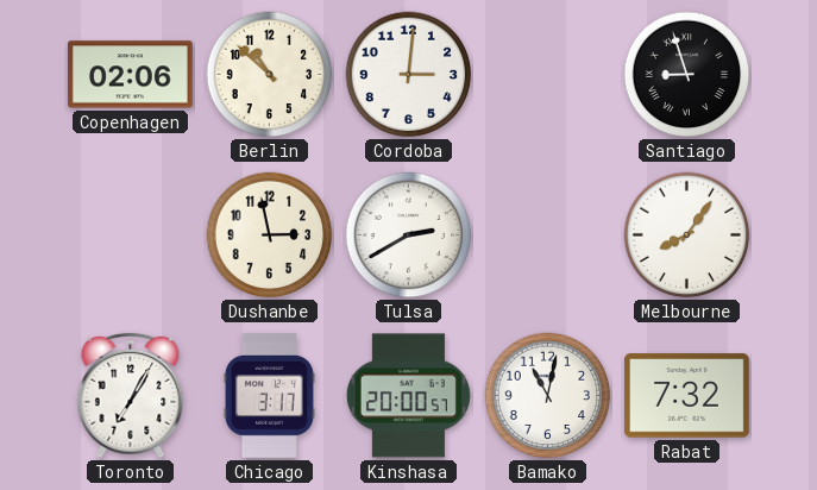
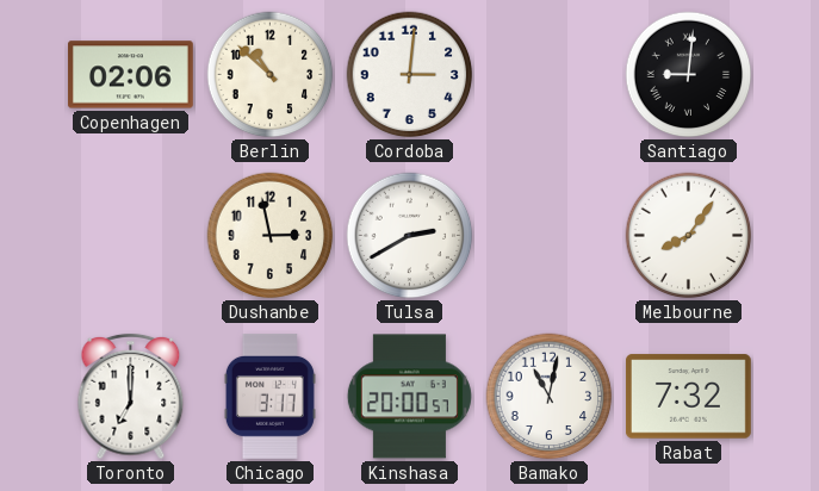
Santiago: 8:57 -> 9:01 (689, 75)
Toronto: 7:05 -> 7:00 (131, 397)
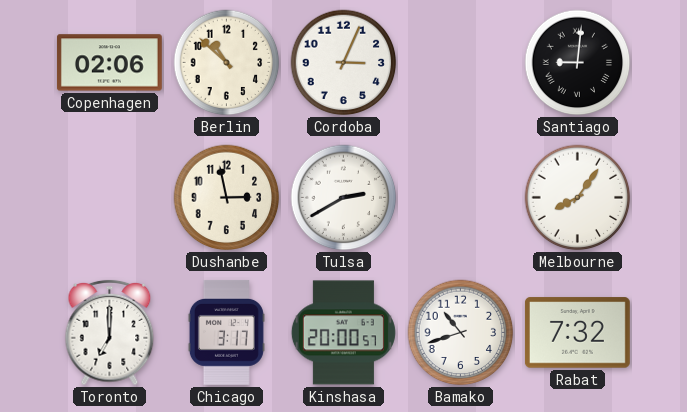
Cordoba: 3:01 -> 3:04 (344, 63)
Bamako: 11:02 -> 10:42 (461, 333)
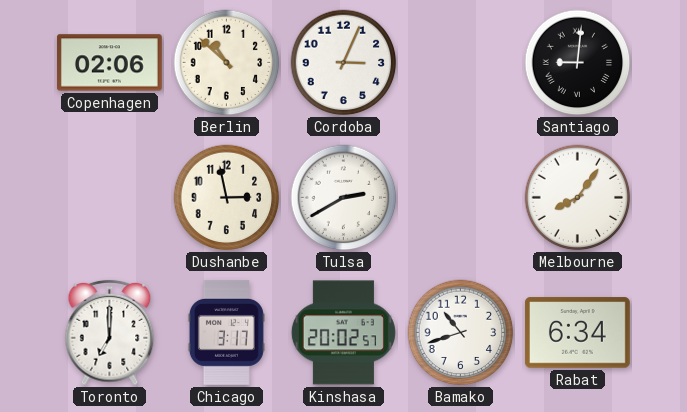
Kinshasa: 20:00 -> 20:02 (343, 333)
Rabat: 7:32 -> 6:34 (577, 333)
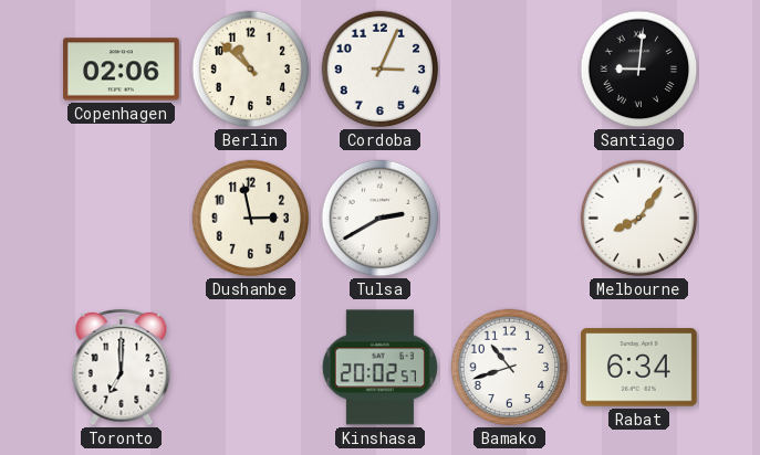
Chicago: 3:17 -> none (226, 333)
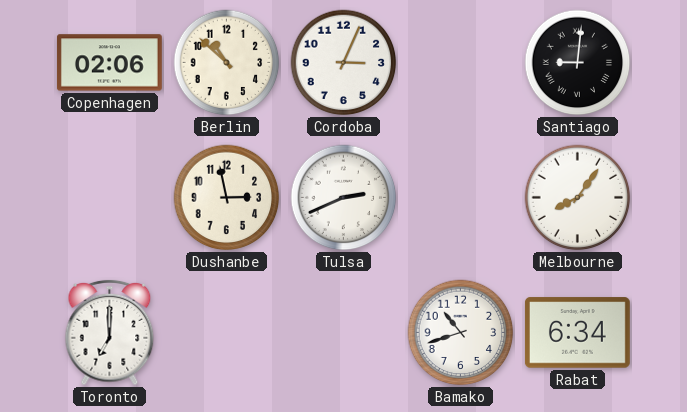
Tulsa: 2:40 -> 2:41 (344, 198)
Kinshasa: 20:02 -> none (379, 368)
